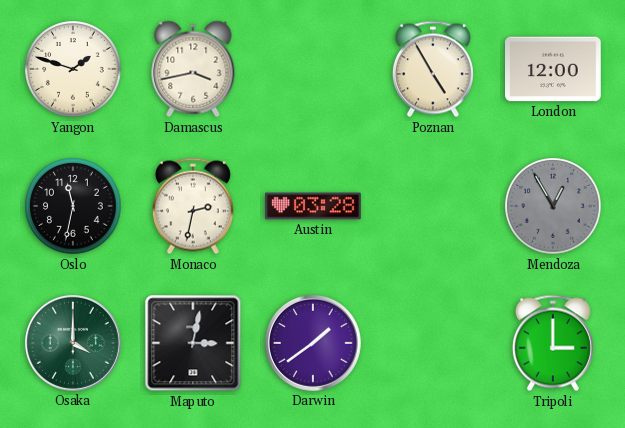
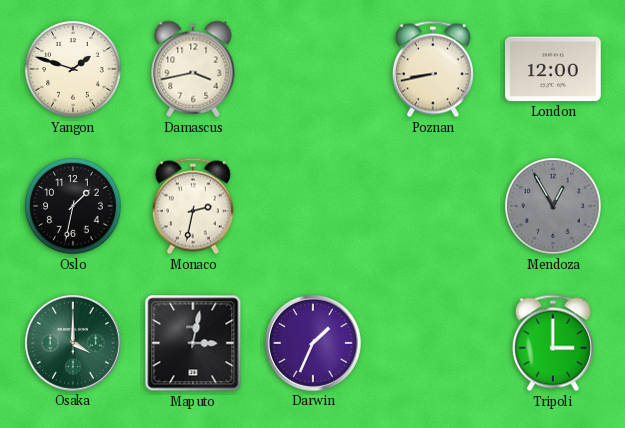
Poznan: 4:55 -> 8:43 (433, 69)
Oslo: 11:32 -> 1:32 (73, 206)
Austin: 03:28 -> none (313, 206)
Darwin: 1:39 -> 1:34 (313, 343)
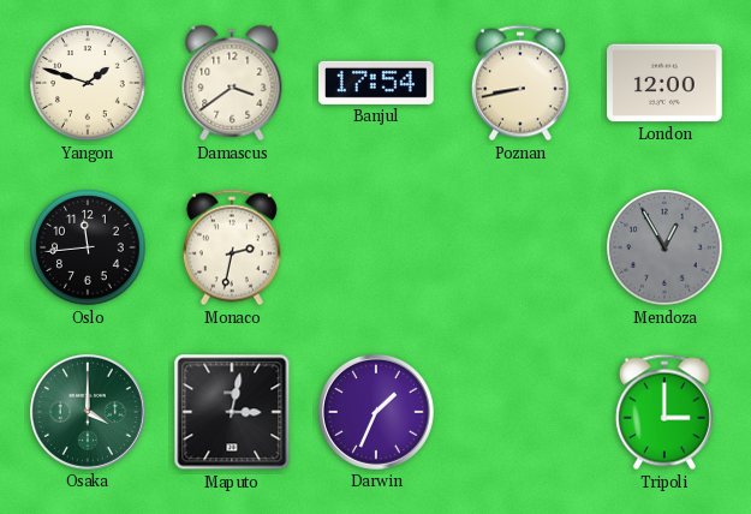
Damascus: 3:43 -> 3:39 (232, 83)
Banjul: none -> 17:54 (377, 83)
Oslo: 1:32 -> 11:44 (88, 247)
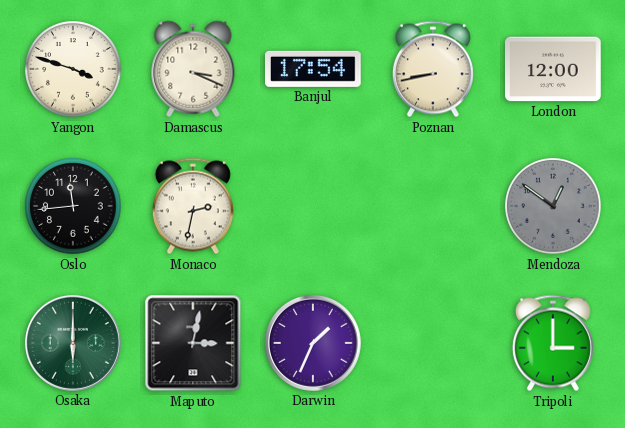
Yangon: 1:48 -> 3:48 (73, 69)
Damascus: 3:39 -> 3:19 (193, 69)
Mendoza: 12:55 -> 12:51 (553, 206)
Osaka: 4:00 -> 6:00 (73, 343)
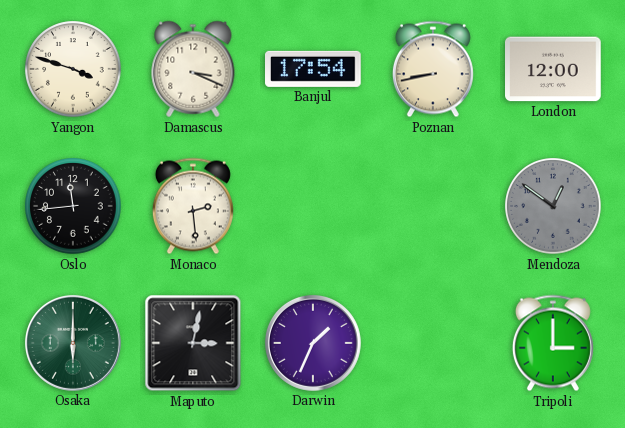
Monaco: 2:32 -> 2:29 (193, 206)
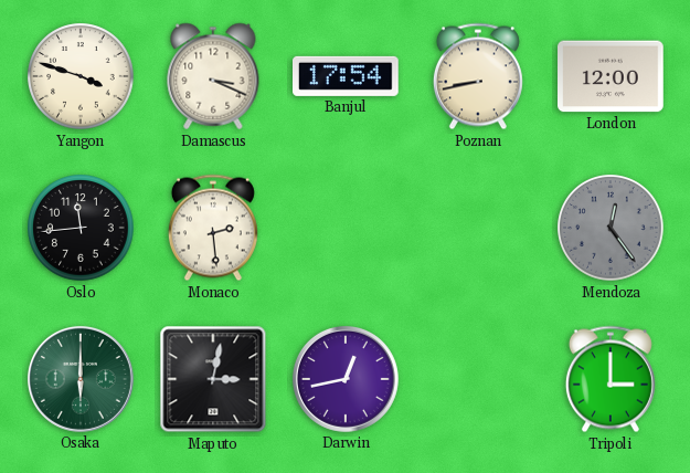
Mendoza: 12:51 -> 12:24 (611, 228)
Darwin: 1:34 -> 12:43 (346, 379)
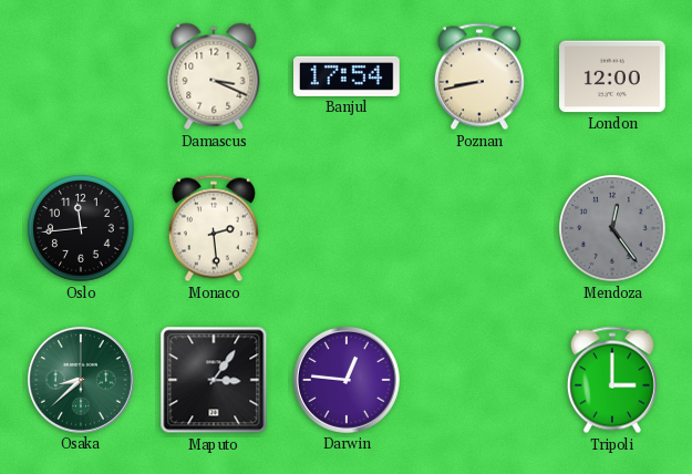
Yangon: 3:48 -> none (81, 76)
Osaka: 6:00 -> 8:38 (81, 380)
Maputo: 3:02 -> 3:06 (214, 380)
Darwin: 12:43 -> 12:46 (347, 380)
